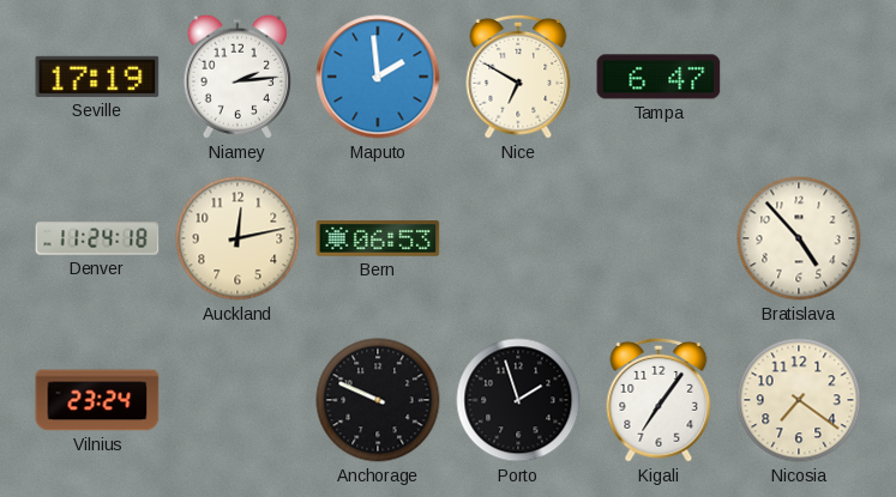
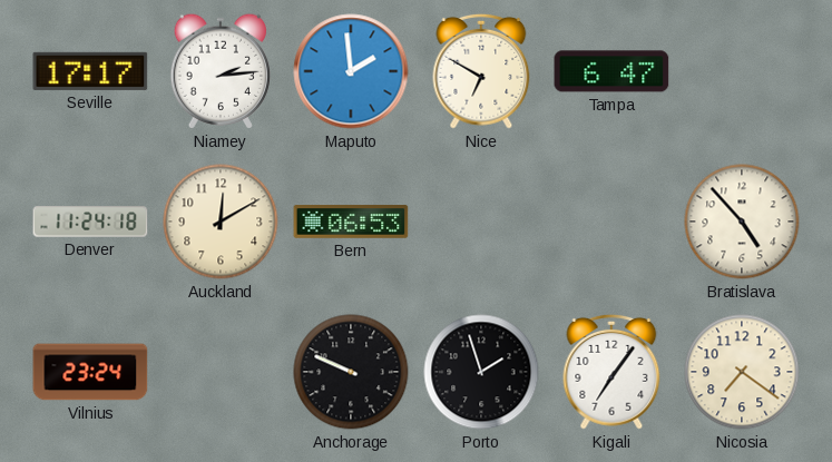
Seville: 17:19 -> 17:17 (90, 71)
Auckland: 12:13 -> 12:10 (221, 222)
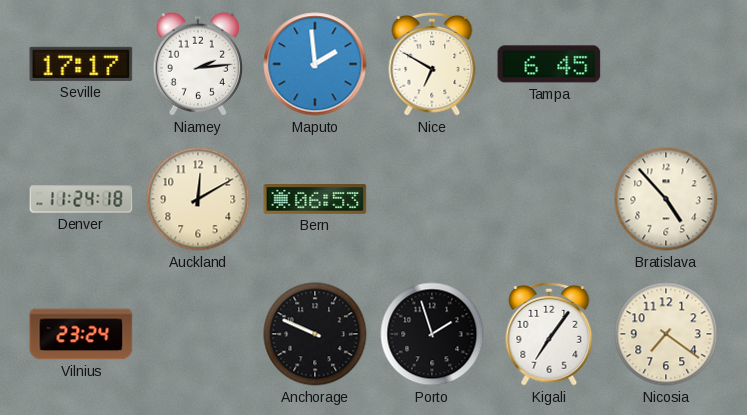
Tampa: 6:47 -> 6:45 (549, 64)
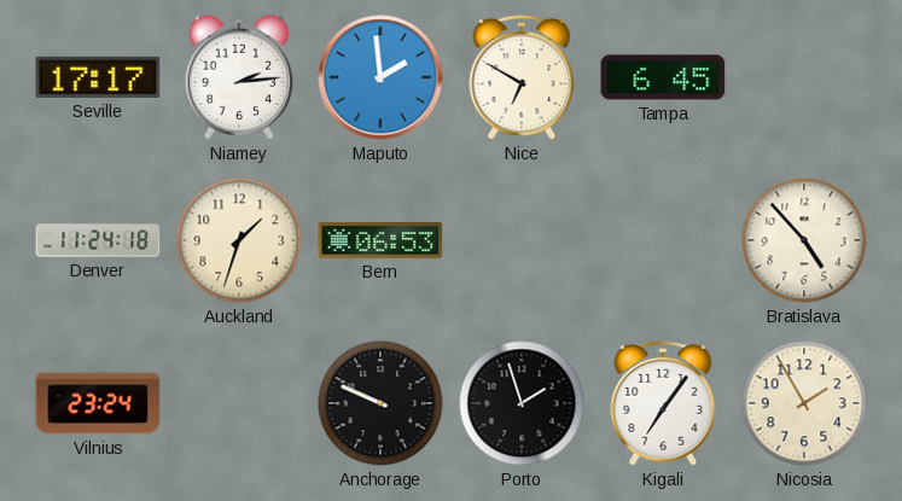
Auckland: 12:10 -> 1:33 (239, 240)
Nicosia: 7:21 -> 1:55 (804, 403)
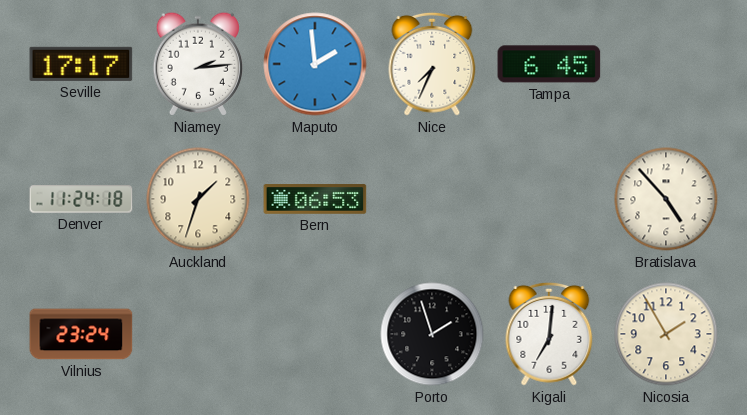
Nice: 6:50 -> 7:34 (432, 64)
Anchorage: 9:49 -> none (380, 403)
Kigali: 7:06 -> 7:01 (549, 334)
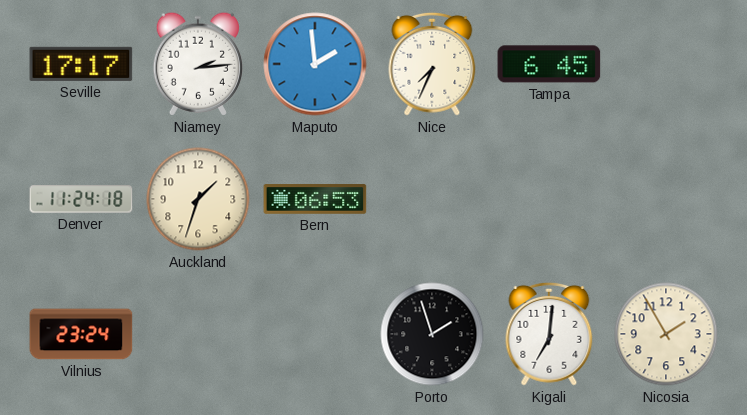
Bratislava: 4:53 -> none (666, 199)
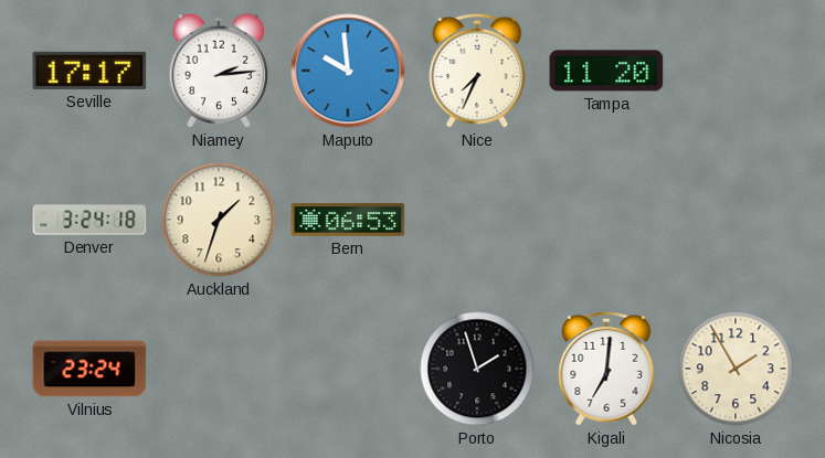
Maputo: 1:59 -> 9:59 (348, 71)
Tampa: 6:45 -> 11:20 (606, 71)
Denver: 11:24 -> 3:24 (89, 220)
